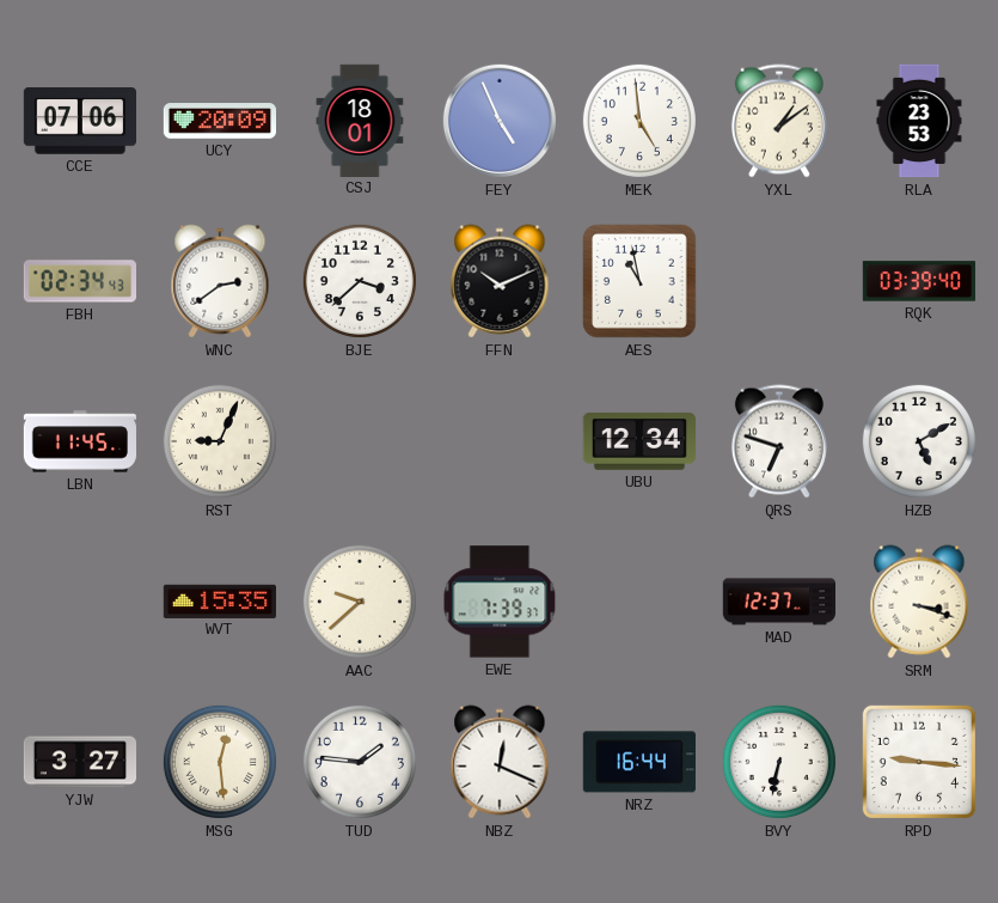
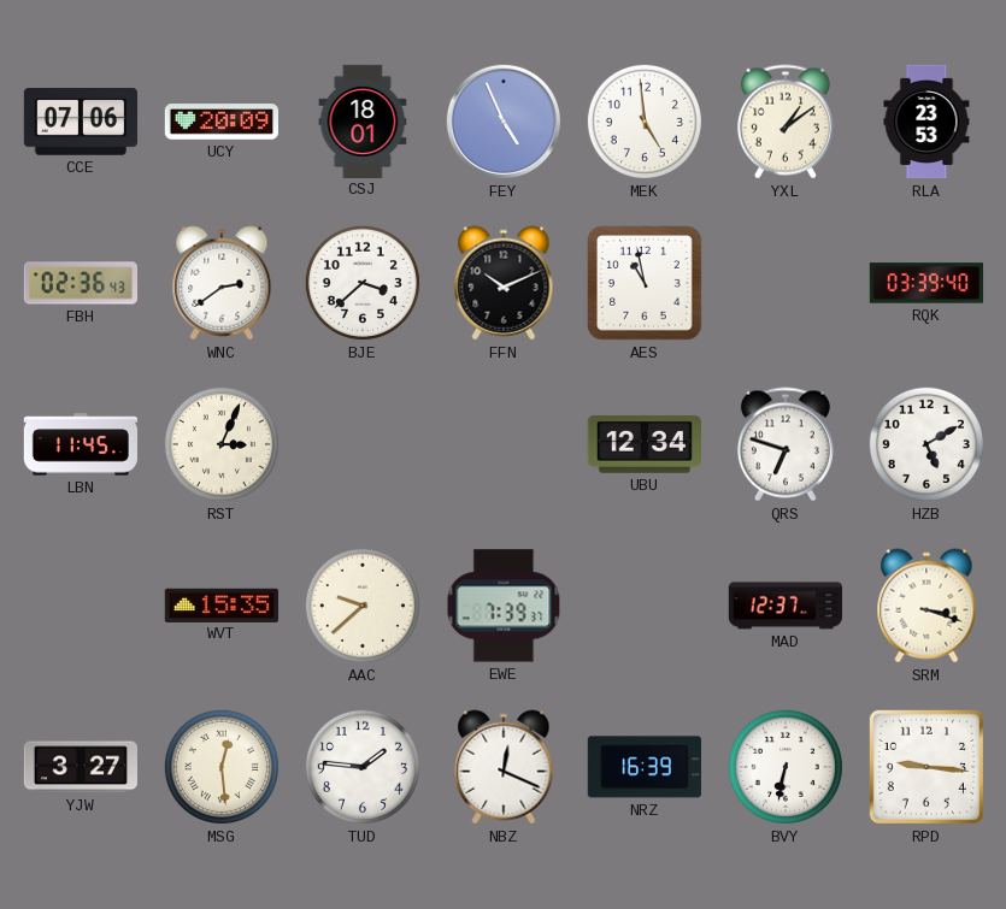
FBH: 02:34 -> 02:36 (80, 283)
RST: 9:04 -> 3:04 (222, 444)
NRZ: 16:44 -> 16:39 (645, 767)
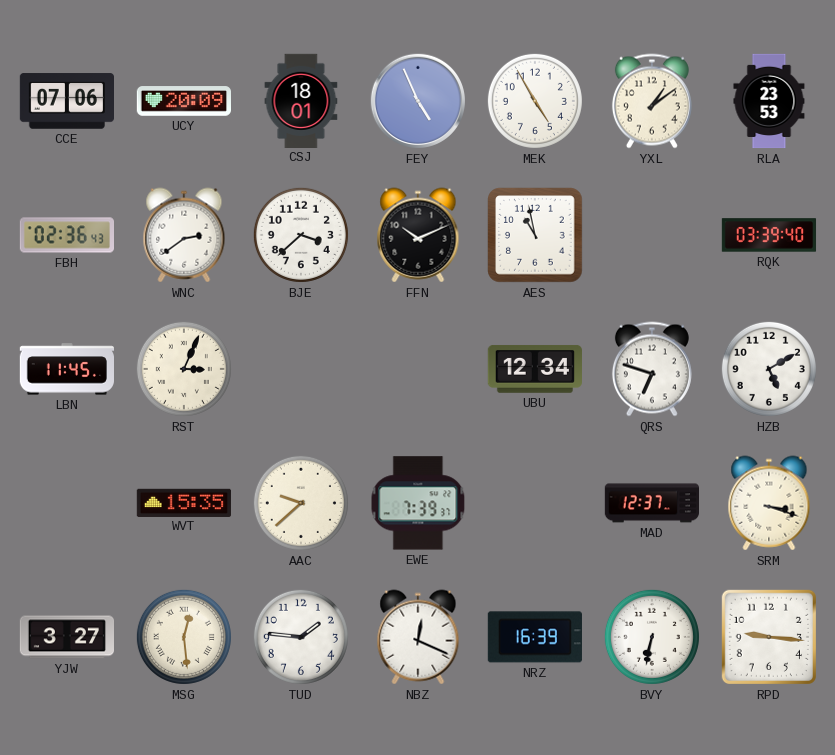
MEK: 4:59 -> 4:55 (535, 101)
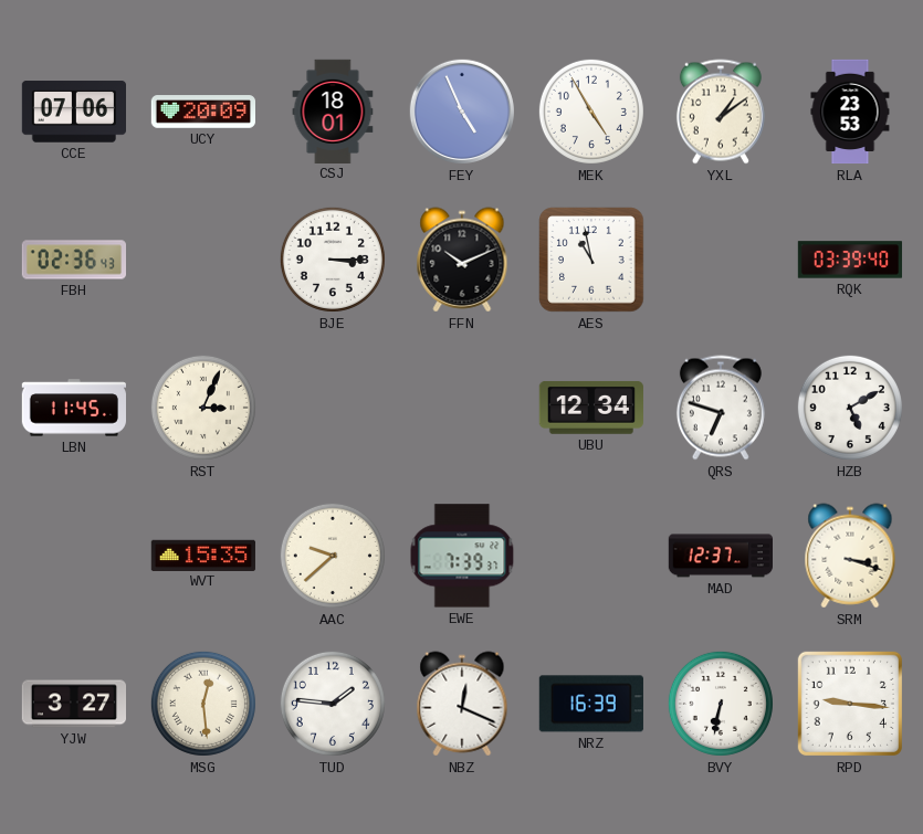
WNC: 2:39 -> none (184, 235)
BJE: 3:38 -> 3:15 (333, 260)
